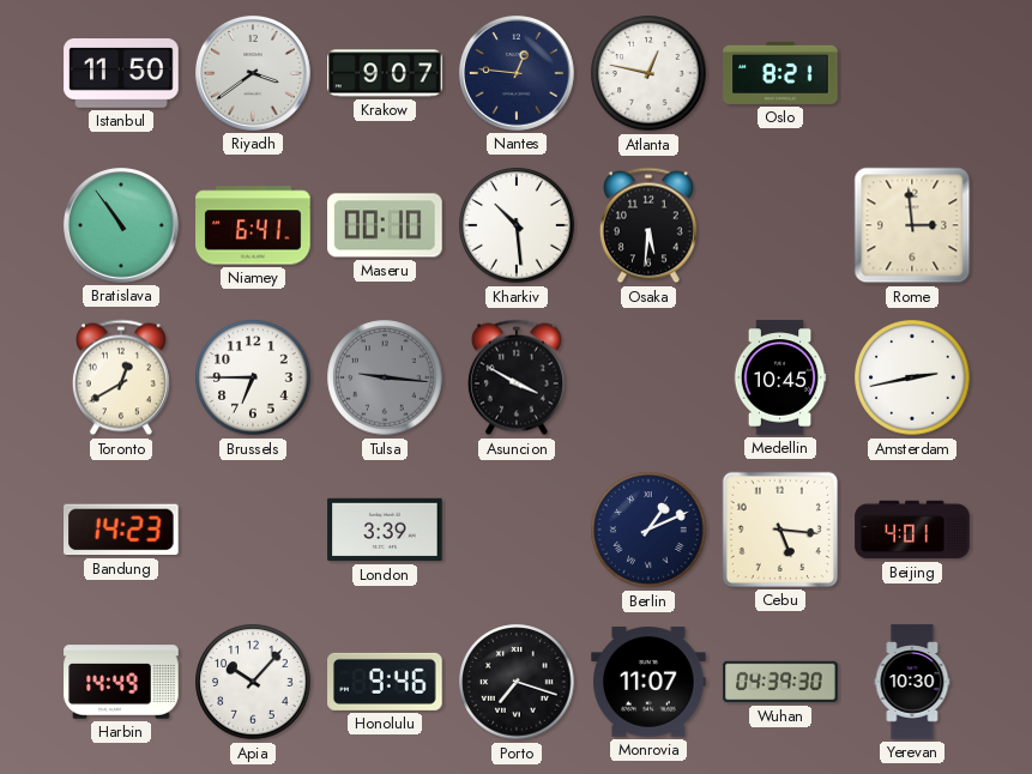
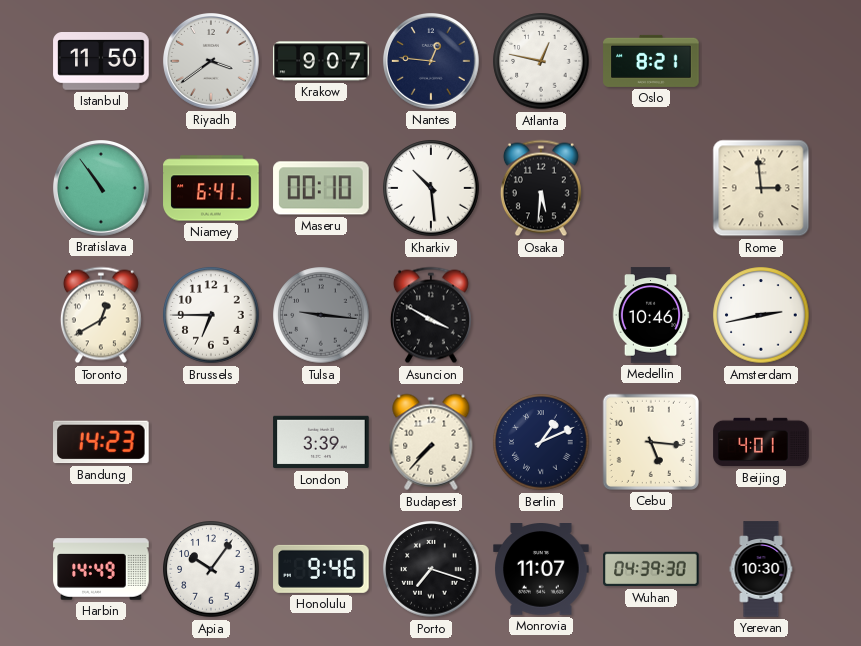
Medellin: 10:45 -> 10:46 (651, 315)
Budapest: none -> 7:37 (431, 442)
Apia: 10:07 -> 10:06 (211, 569)
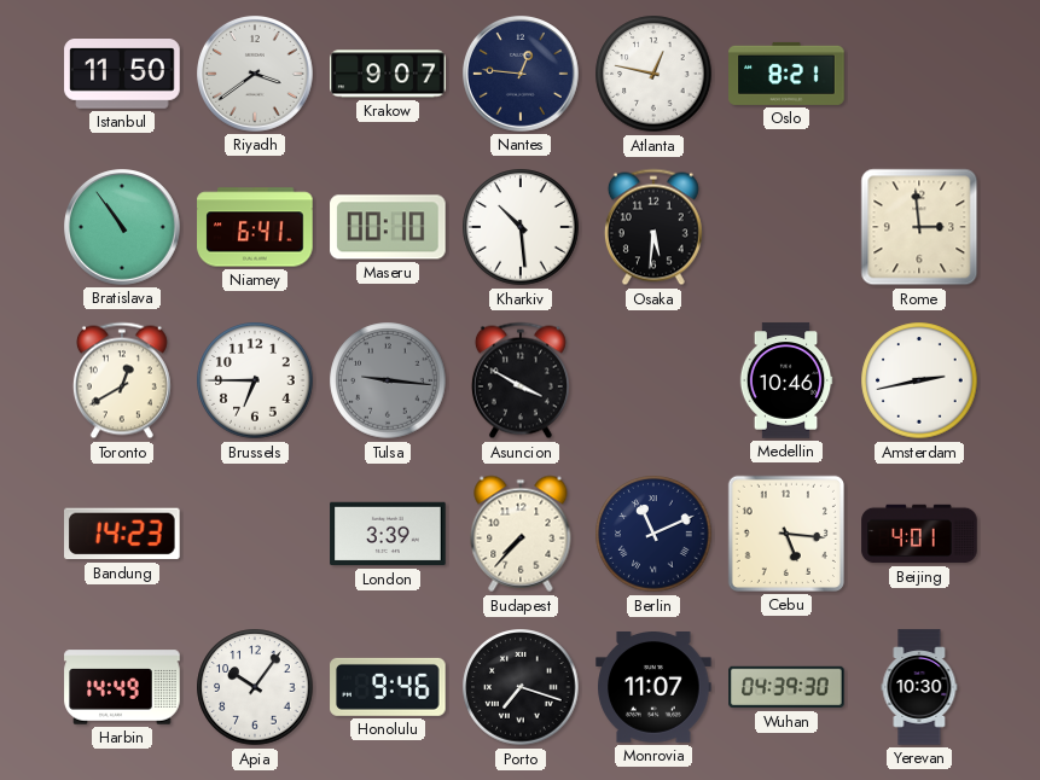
Berlin: 1:11 -> 11:11 (653, 534)
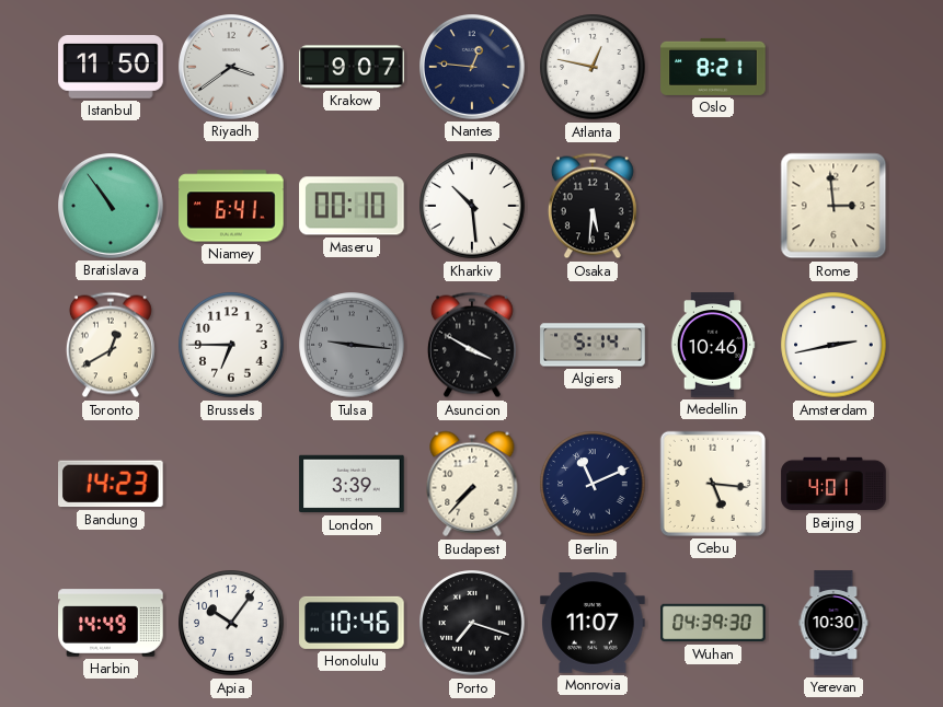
Algiers: none -> 5:14 (593, 345)
Honolulu: 9:46 -> 10:46 (352, 623)
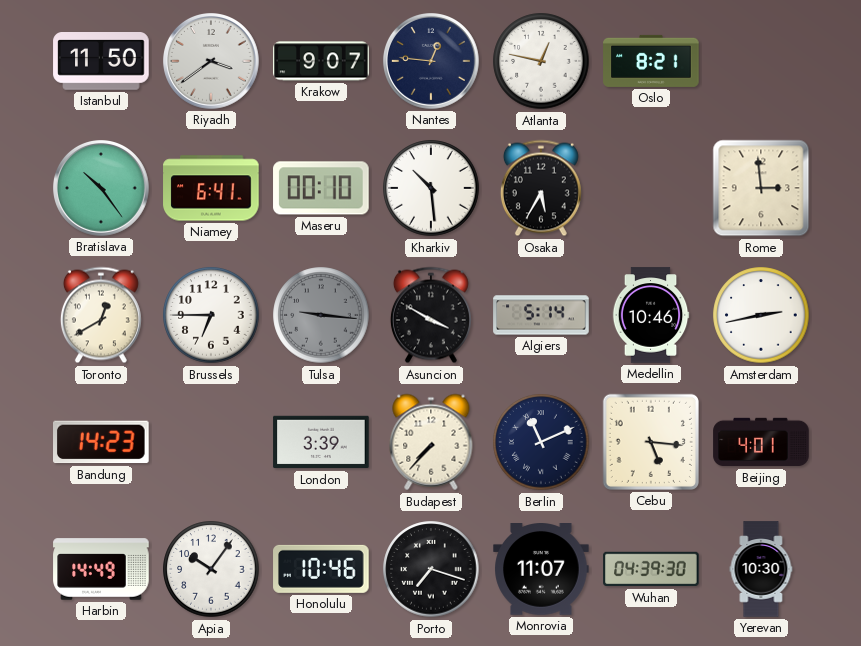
Bratislava: 10:54 -> 10:24 (102, 189)
Osaka: 5:31 -> 5:35 (541, 188)
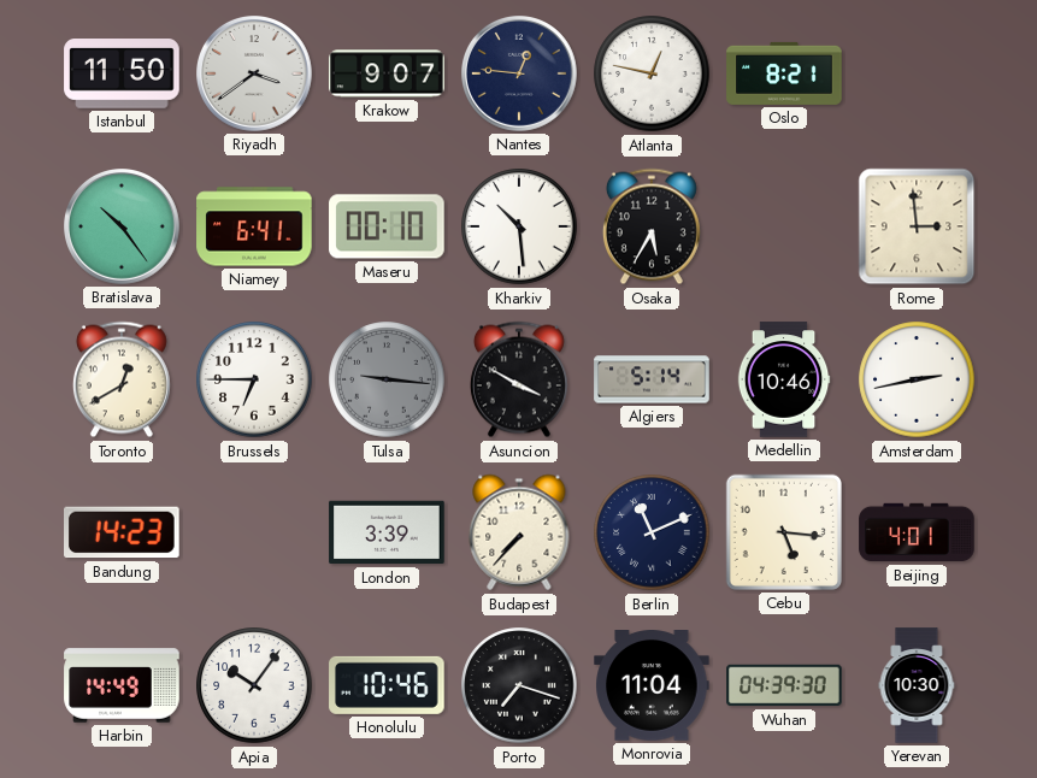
Monrovia: 11:07 -> 11:04 (652, 686)
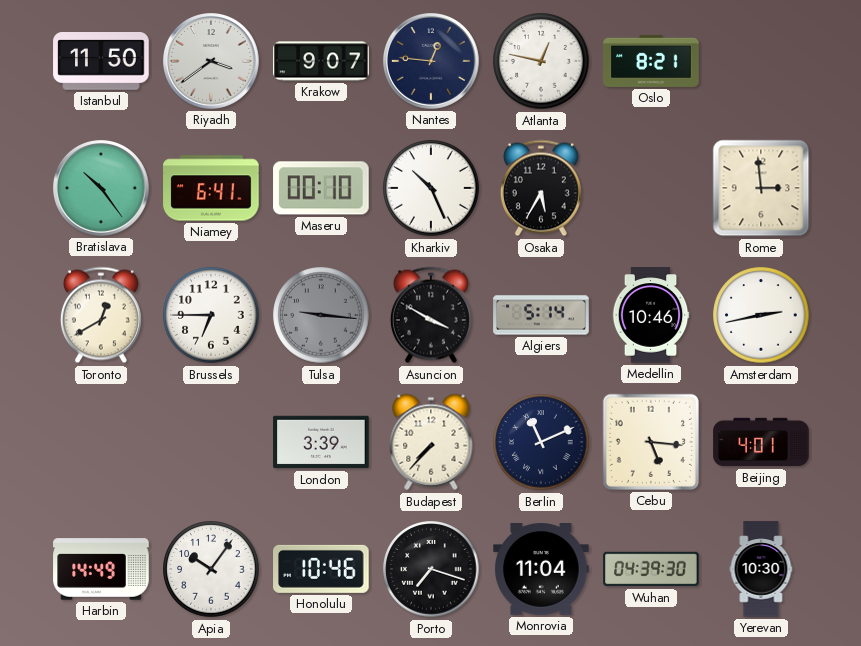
Kharkiv: 10:29 -> 10:26 (431, 188)
Bandung: 14:23 -> none (123, 532)
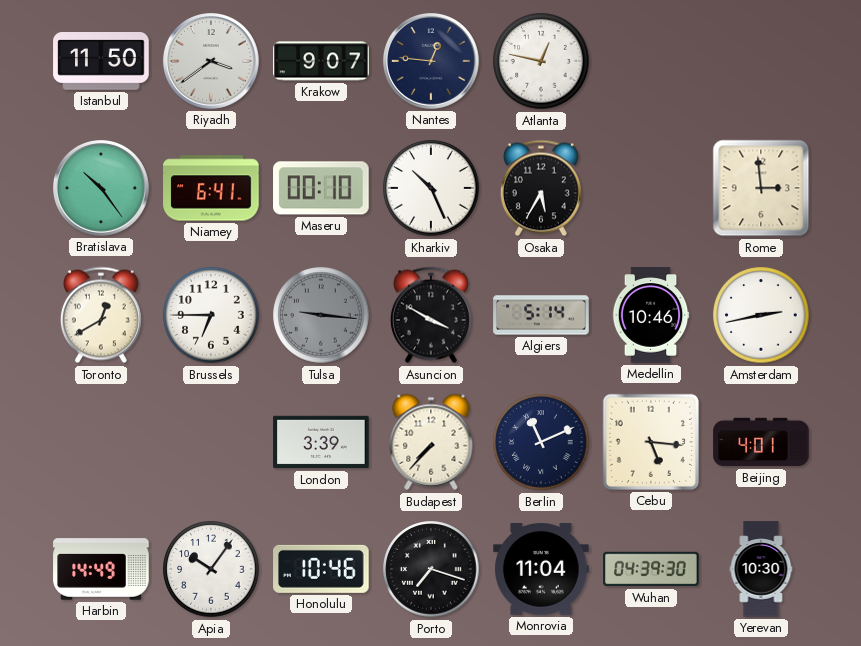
Oslo: 8:21 -> none (651, 61)
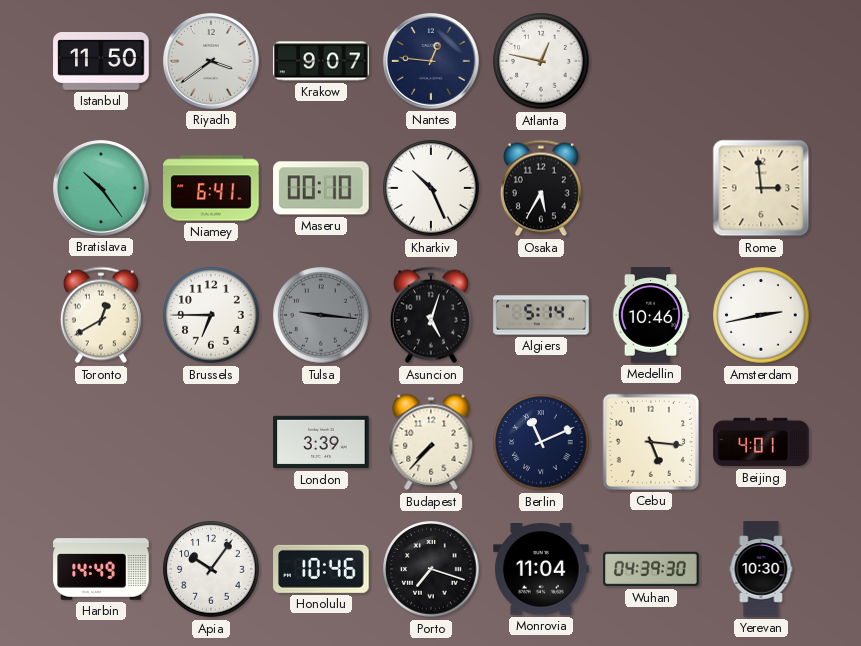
Asuncion: 3:50 -> 5:03 (431, 315)
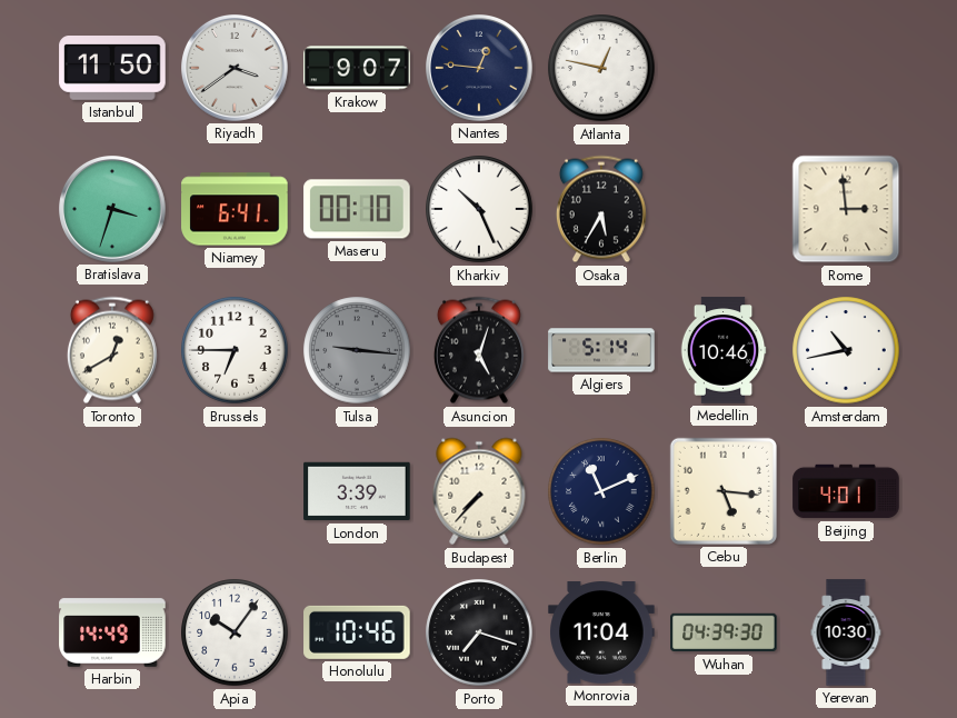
Bratislava: 10:24 -> 3:33 (113, 210)
Amsterdam: 2:43 -> 10:43 (846, 350)
